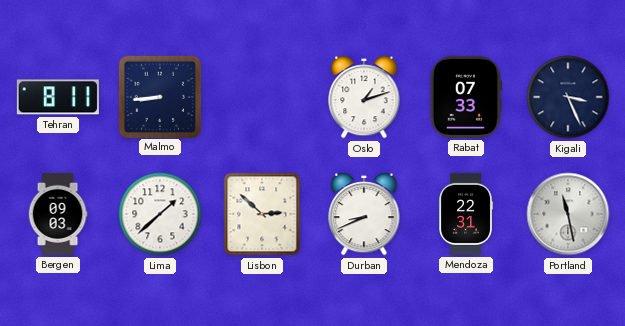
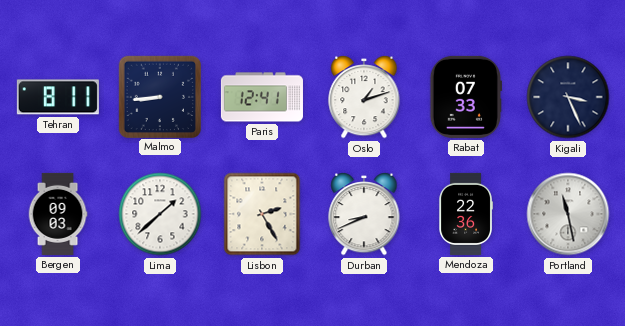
Paris: none -> 12:41 (262, 97)
Lisbon: 2:52 -> 2:25 (262, 214)
Mendoza: 22:31 -> 22:36 (466, 214)
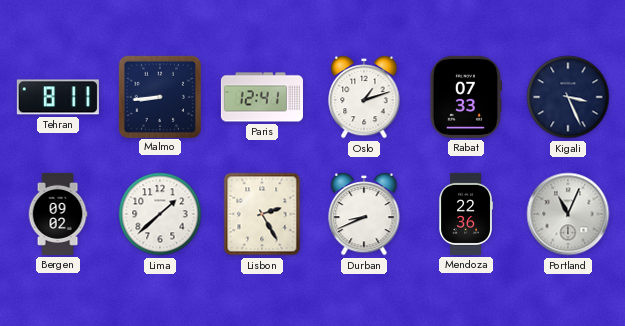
Bergen: 09:03 -> 09:02 (58, 214)
Portland: 11:28 -> 11:04 (568, 214)
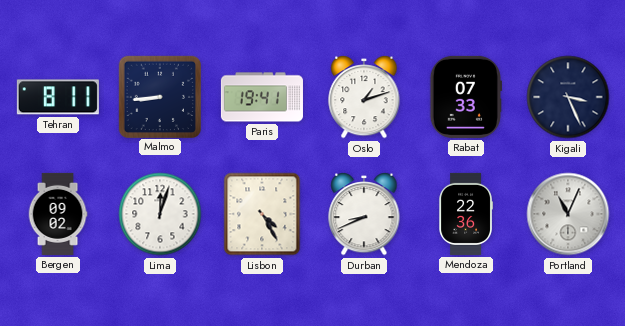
Paris: 12:41 -> 19:41 (262, 97)
Lima: 1:38 -> 12:03 (160, 214)
Lisbon: 2:25 -> 4:25 (262, 214)
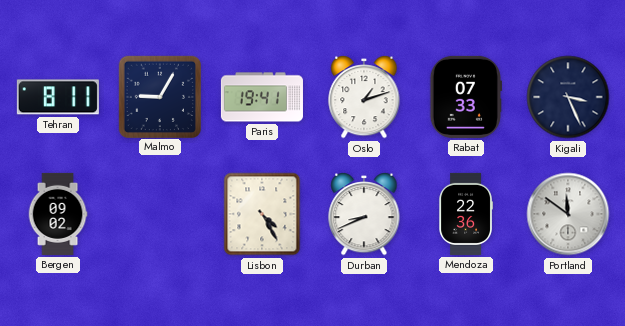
Malmo: 8:44 -> 9:05 (159, 96)
Lima: 12:03 -> none (160, 214)
Portland: 11:04 -> 11:51 (568, 214)
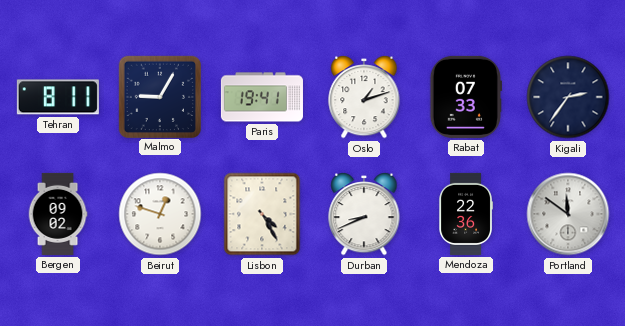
Kigali: 3:26 -> 2:36 (568, 97)
Beirut: none -> 12:48 (160, 214)
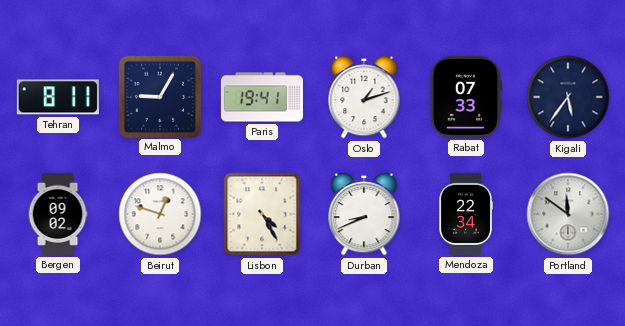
Kigali: 2:36 -> 5:36 (568, 97)
Mendoza: 22:36 -> 22:34 (466, 214)
